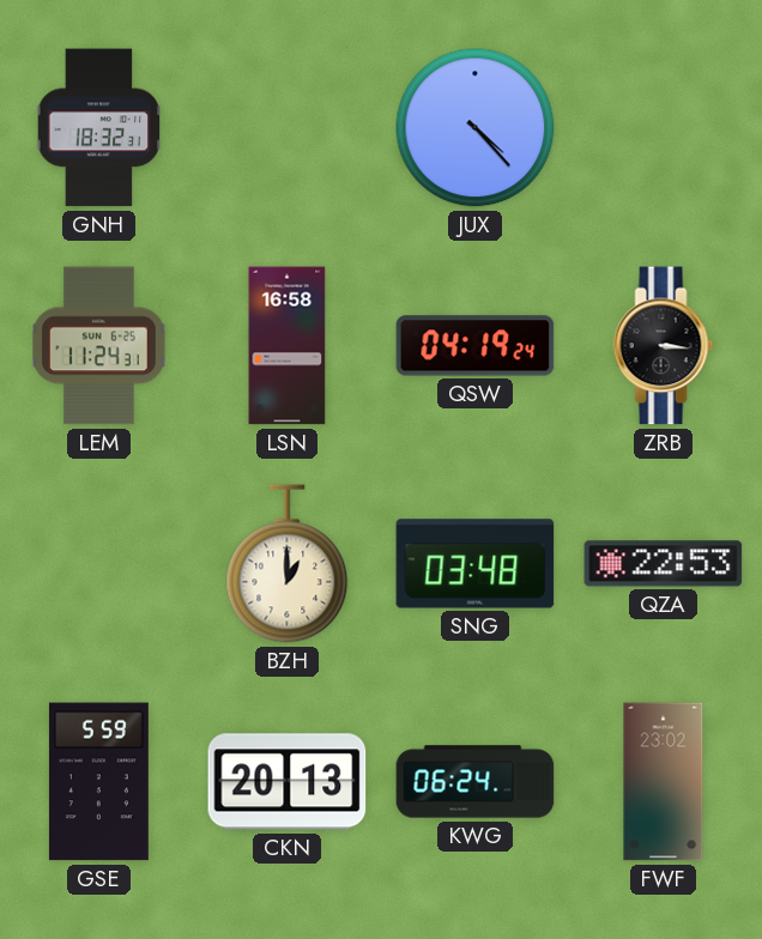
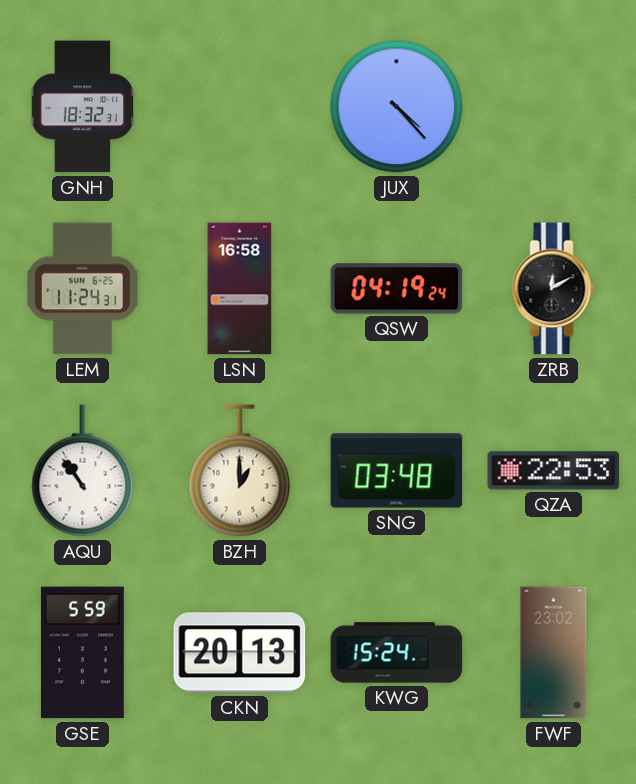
ZRB: 3:16 -> 12:10 (554, 289)
AQU: none -> 10:54 (83, 471)
KWG: 06:24 -> 15:24 (397, 653)
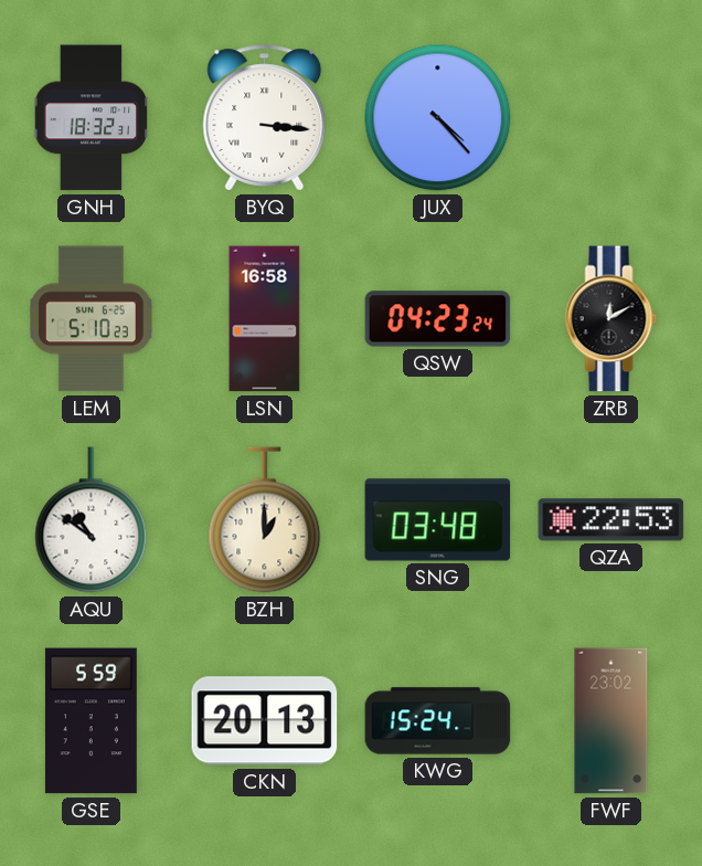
BYQ: none -> 3:16 (265, 118)
LEM: 11:24 -> 5:10 (92, 319)
QSW: 04:19 -> 04:23 (438, 319)
AQU: 10:54 -> 10:51 (92, 520)
